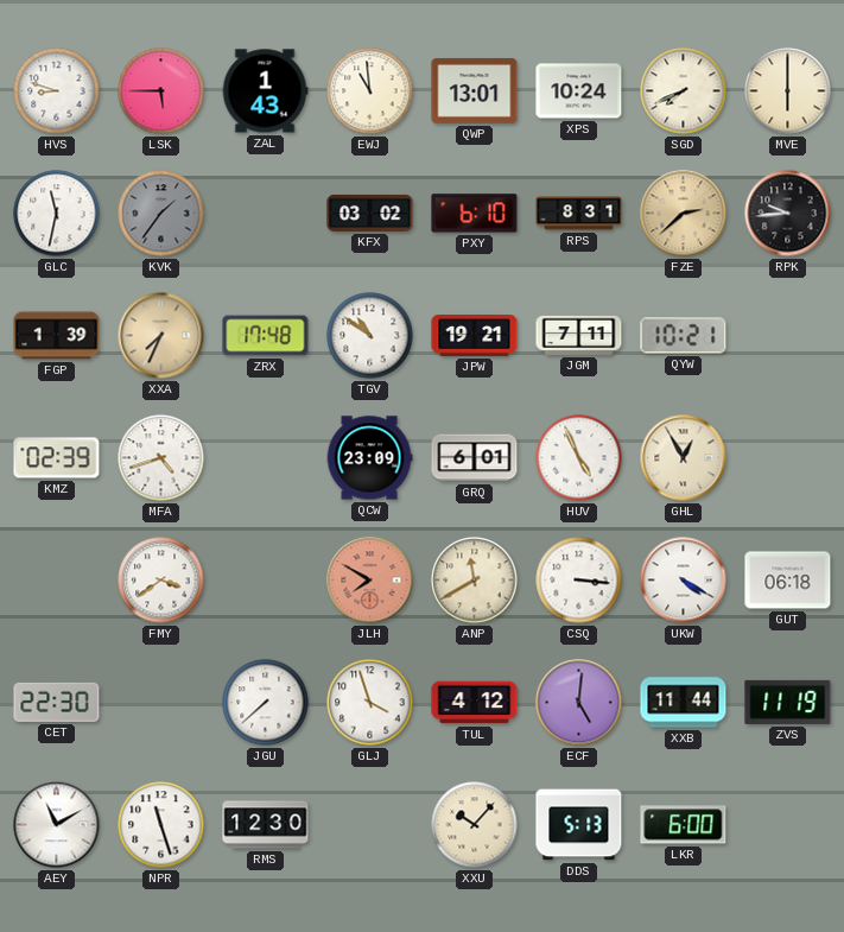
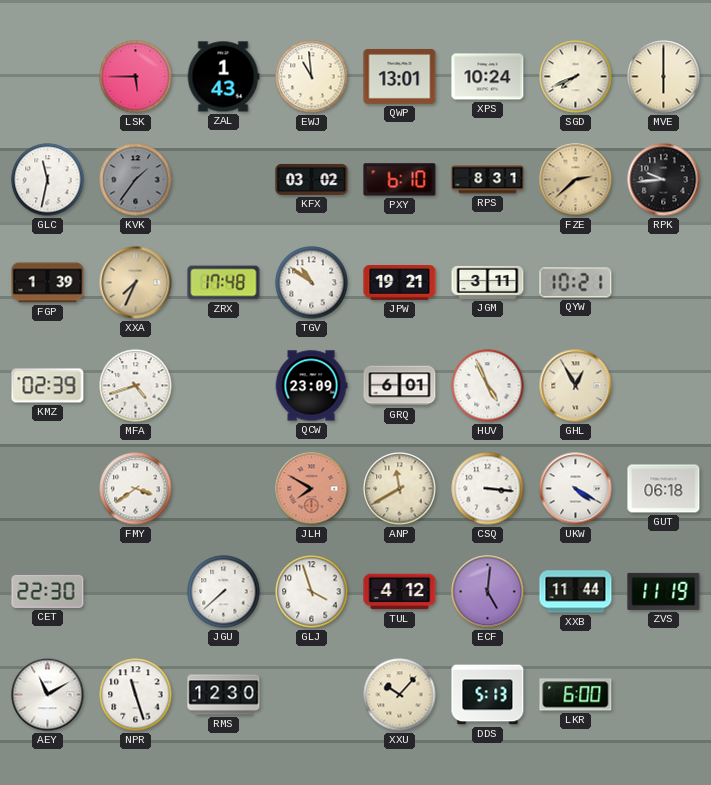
HVS: 8:48 -> none (57, 91)
JGM: 7:11 -> 3:11 (488, 282)
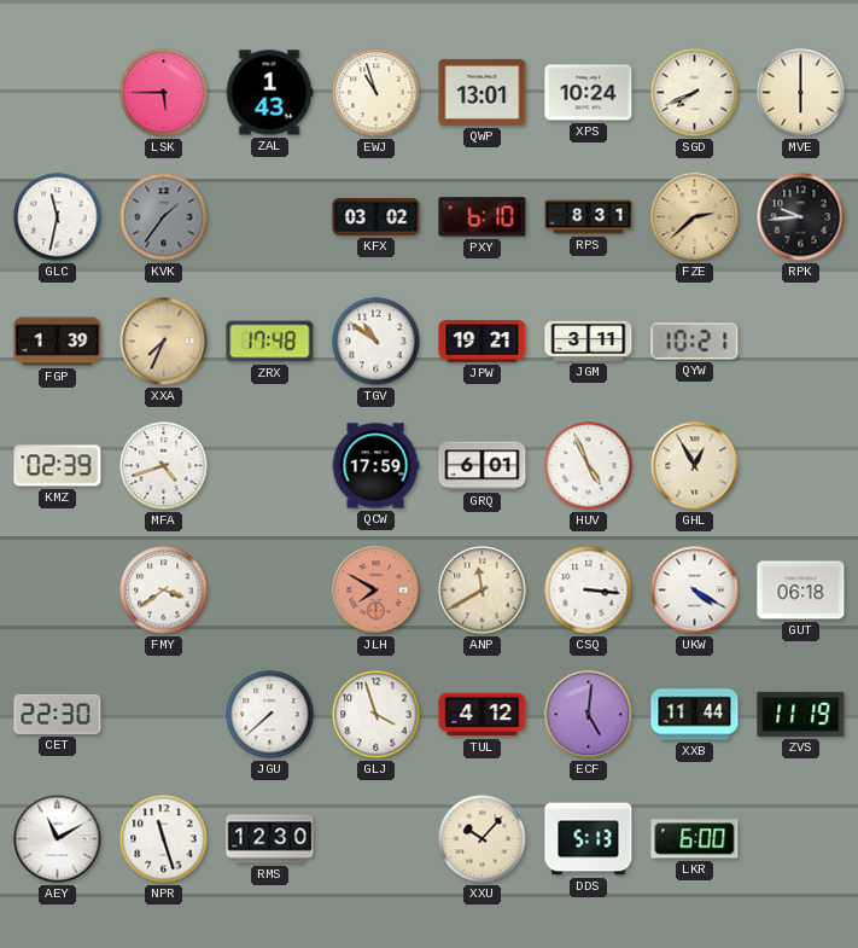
EWJ: 10:59 -> 10:57 (377, 93)
QCW: 23:09 -> 17:59 (375, 466)
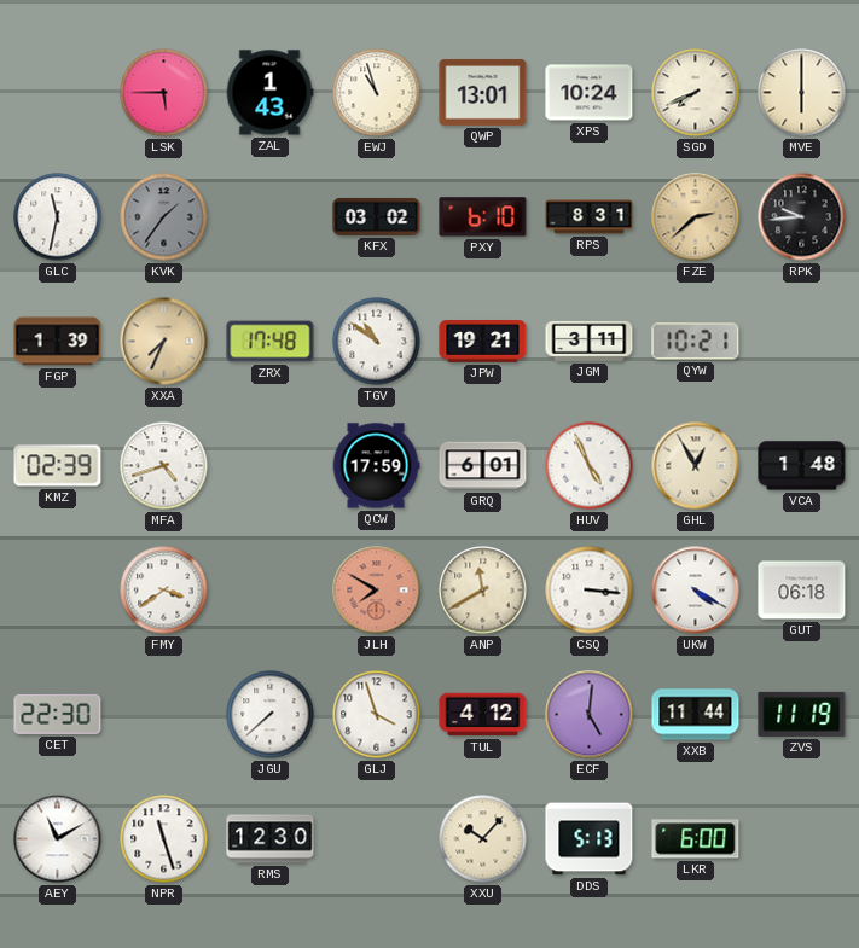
VCA: none -> 1:48 (802, 466)
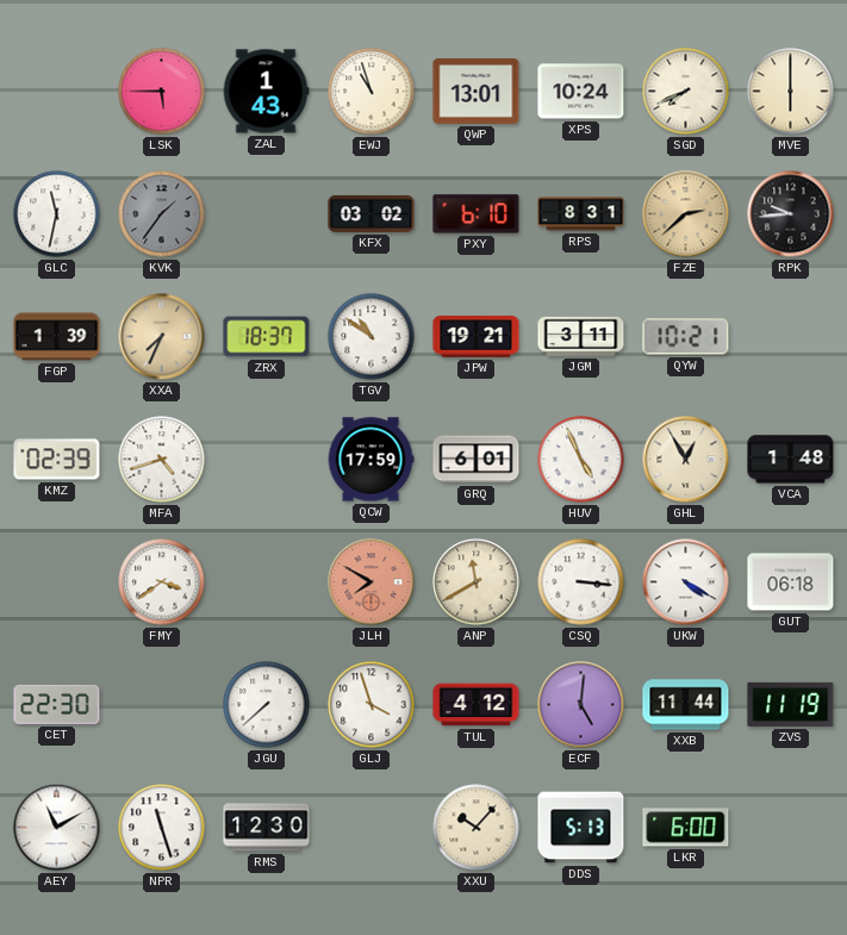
ZRX: 17:48 -> 18:37 (267, 337)
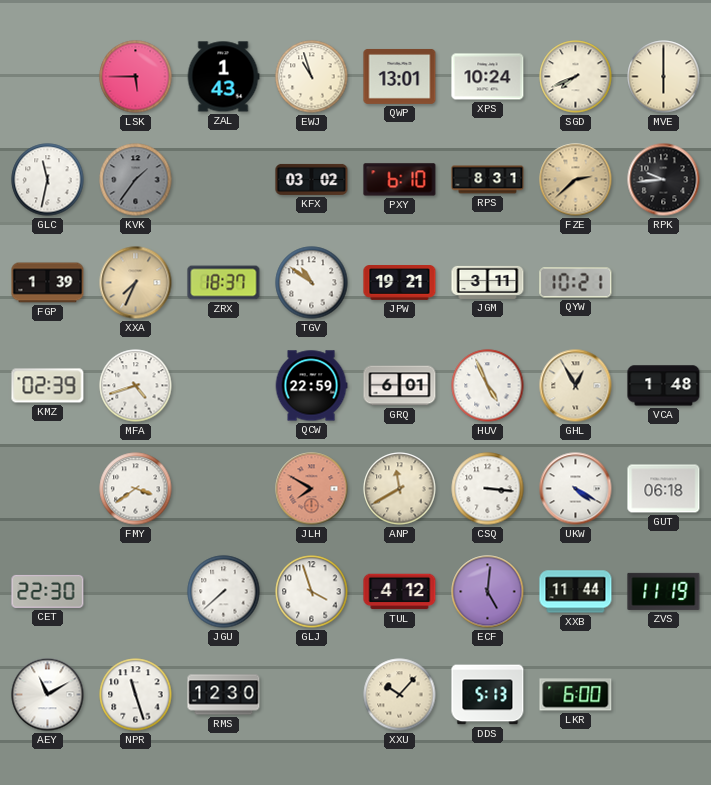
QCW: 17:59 -> 22:59 (311, 386)
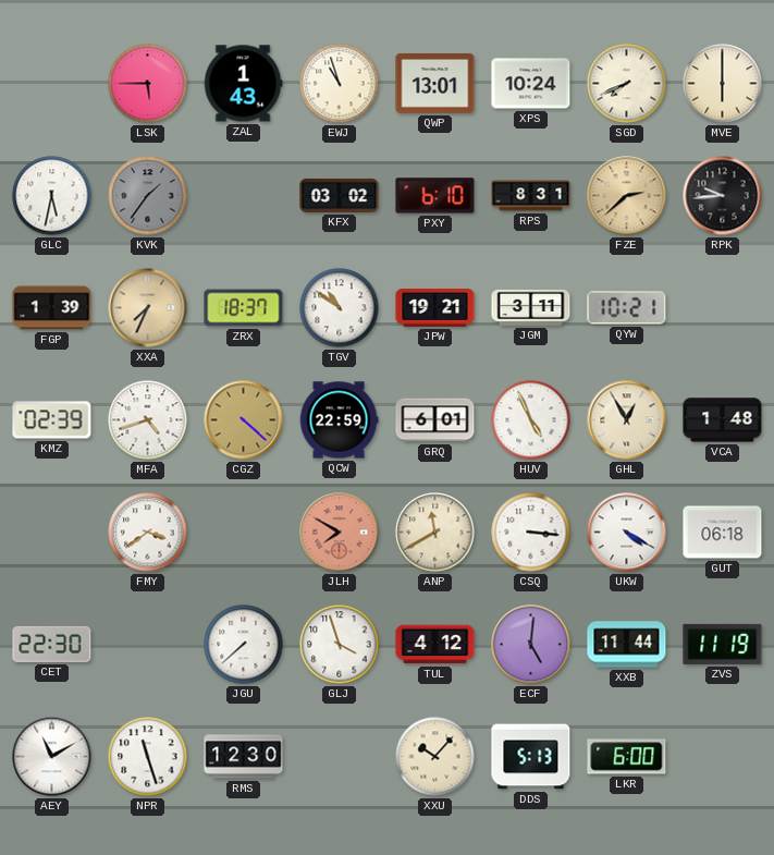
GLC: 11:32 -> 5:32 (52, 196)
CGZ: none -> 4:22 (244, 420)
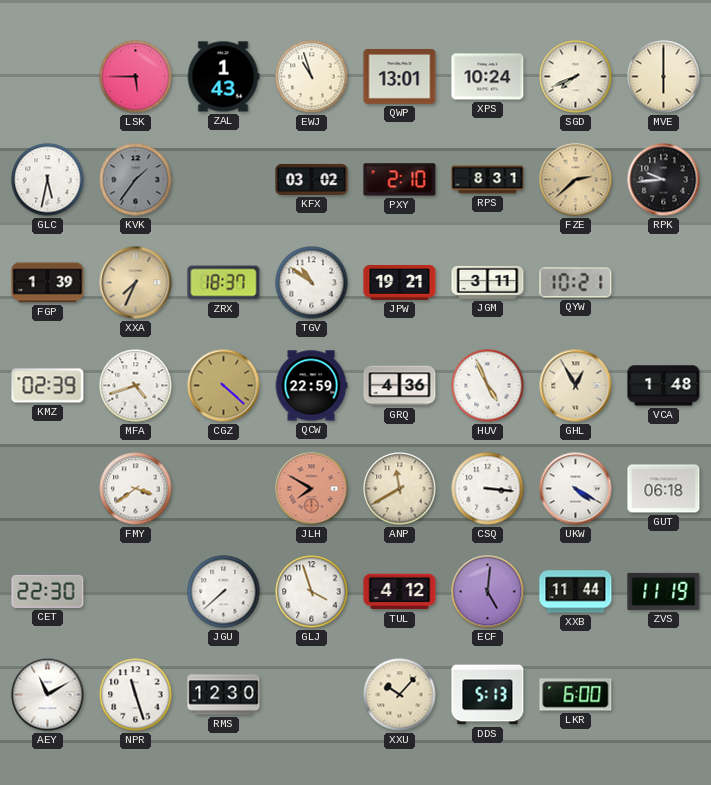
PXY: 6:10 -> 2:10 (400, 180)
GRQ: 6:01 -> 4:36 (400, 386)
